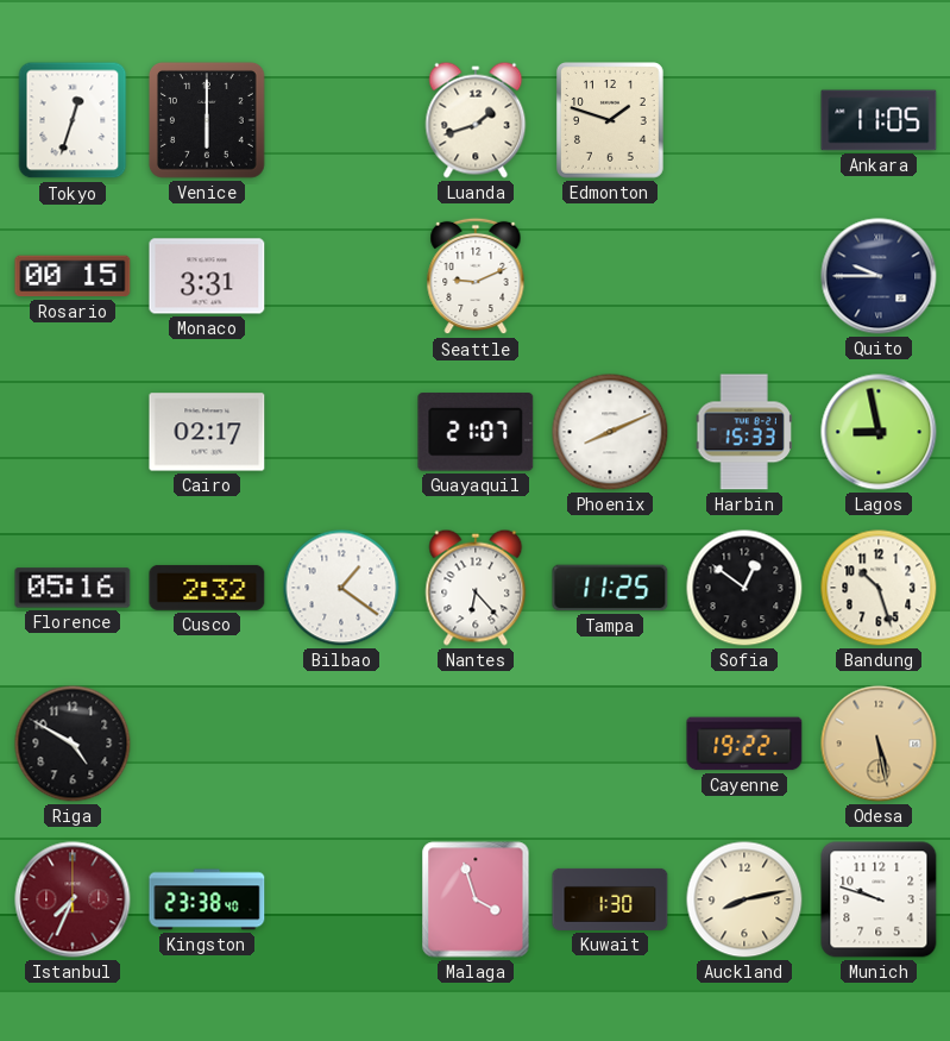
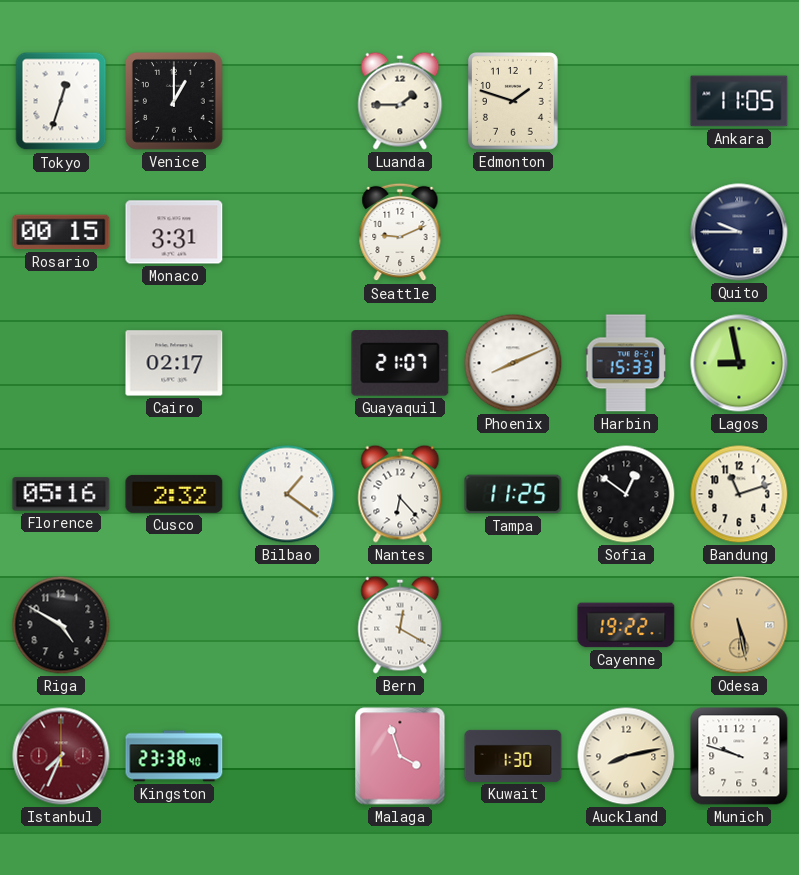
Venice: 6:00 -> 1:00 (174, 101)
Luanda: 1:42 -> 1:45 (400, 101)
Bandung: 10:27 -> 11:12 (739, 494)
Bern: none -> 12:20 (400, 625)
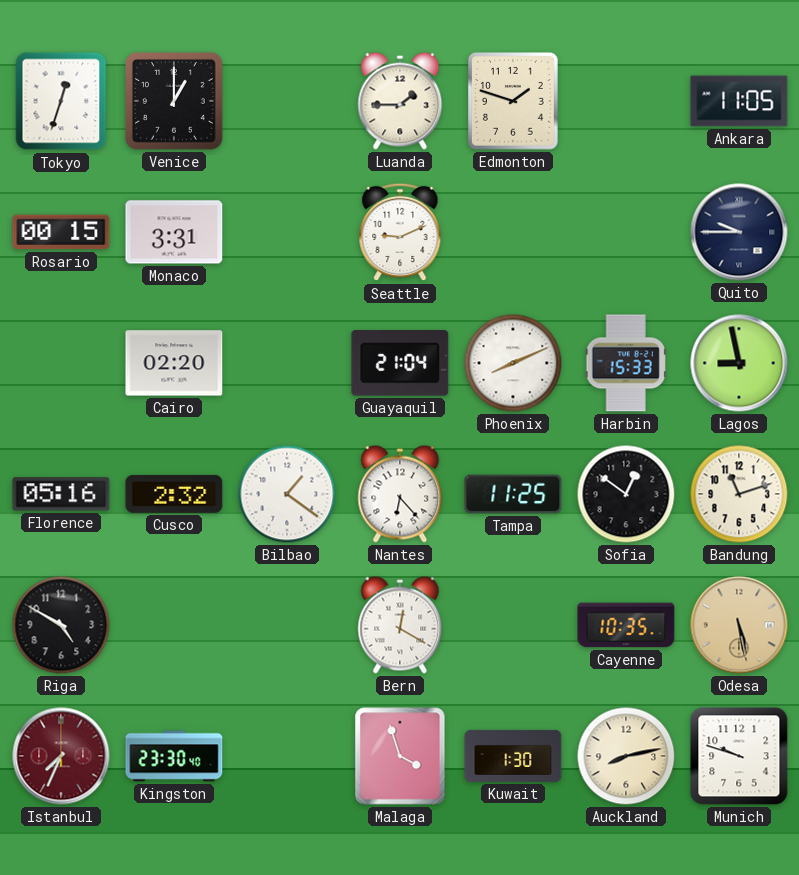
Cairo: 02:17 -> 02:20 (174, 363)
Guayaquil: 21:07 -> 21:04 (400, 363)
Cayenne: 19:22 -> 10:35 (626, 625)
Kingston: 23:38 -> 23:30 (174, 756)
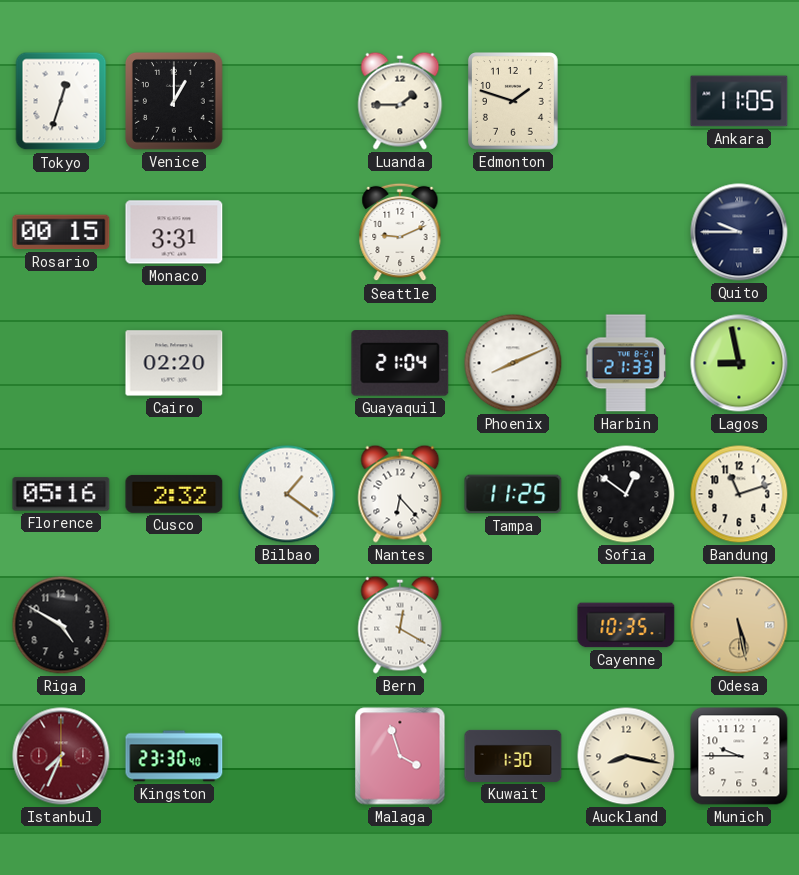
Harbin: 15:33 -> 21:33 (625, 363)
Auckland: 8:13 -> 8:17 (626, 756)
Munich: 9:48 -> 9:45 (739, 756)
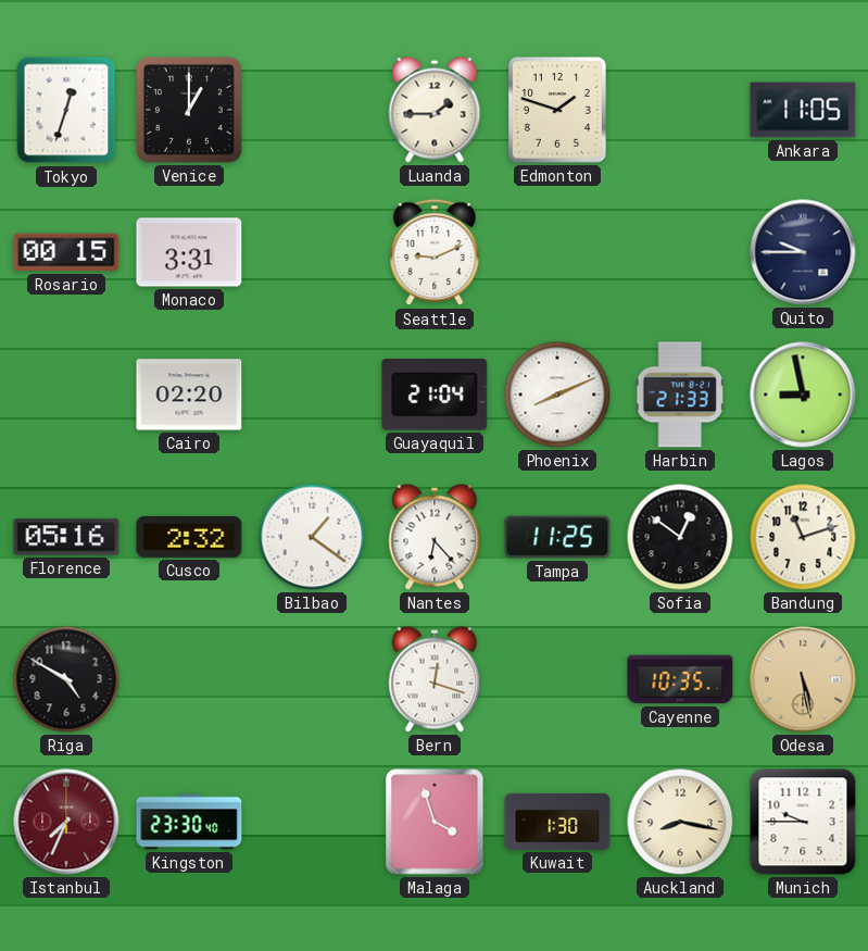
Bern: 12:20 -> 12:18 (435, 679)
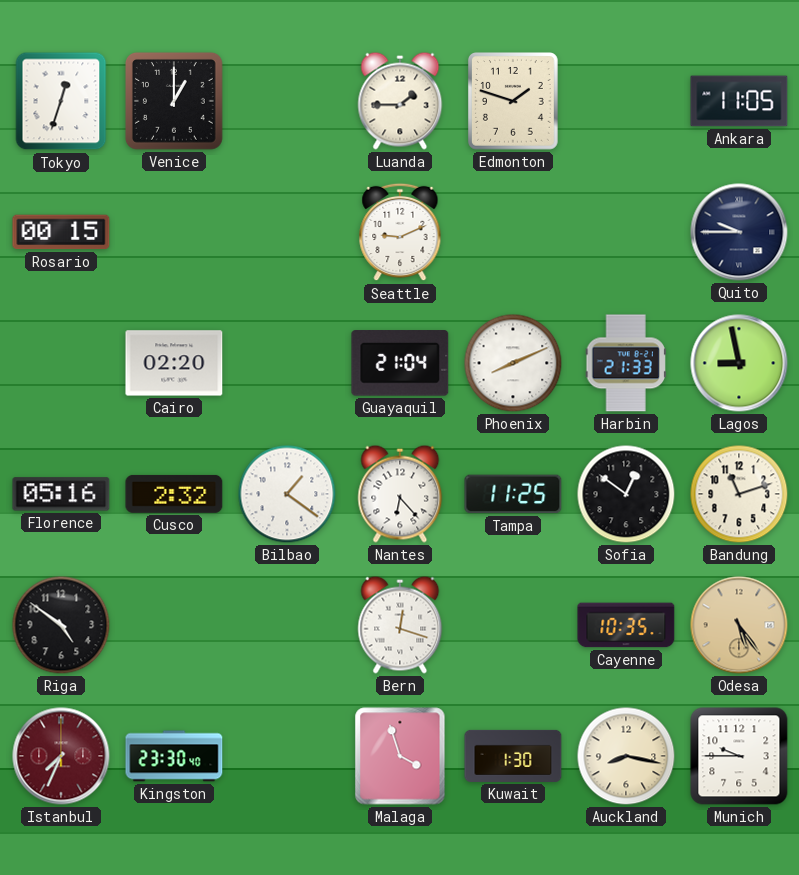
Monaco: 3:31 -> none (189, 252)
Riga: 4:50 -> 4:51 (61, 625)
Odesa: 5:28 -> 5:24 (739, 625)
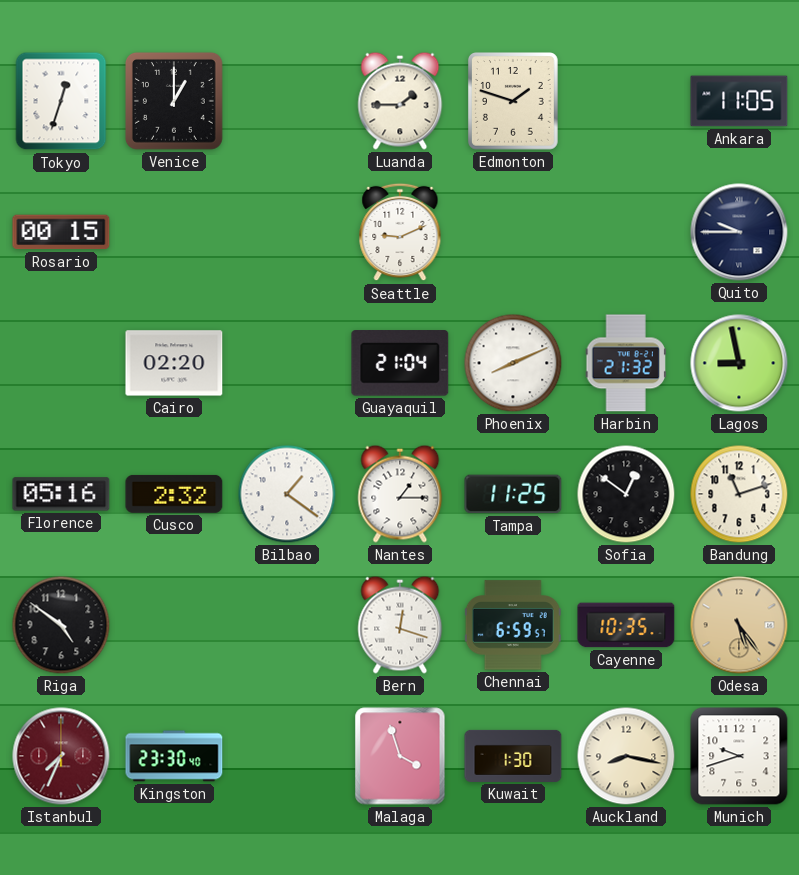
Harbin: 21:33 -> 21:32 (625, 363)
Nantes: 6:23 -> 1:15 (400, 494)
Chennai: none -> 6:59 (513, 625)
Munich: 9:45 -> 9:42 (739, 756)
